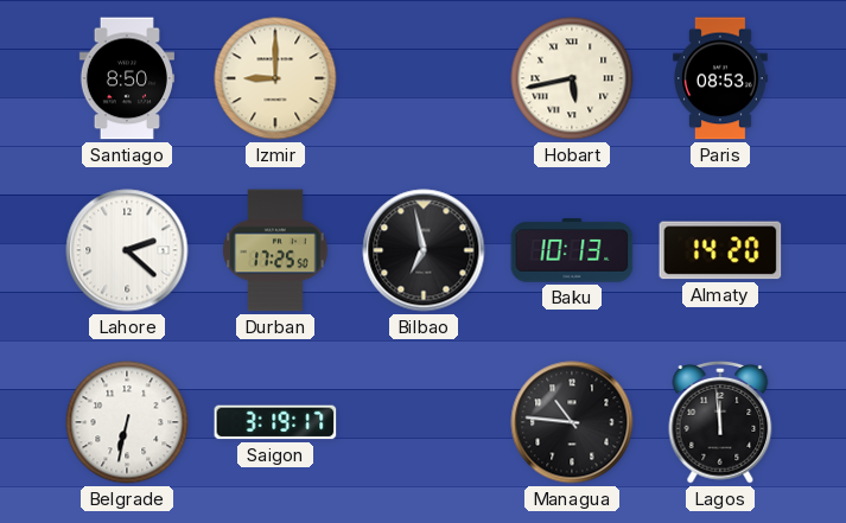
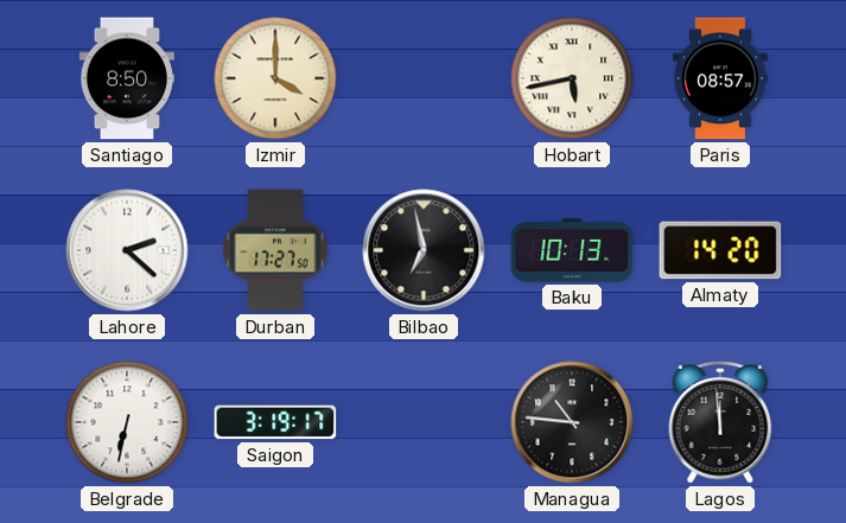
Izmir: 9:00 -> 4:00 (275, 78)
Paris: 08:53 -> 08:57 (720, 78)
Durban: 17:25 -> 17:27 (275, 250)
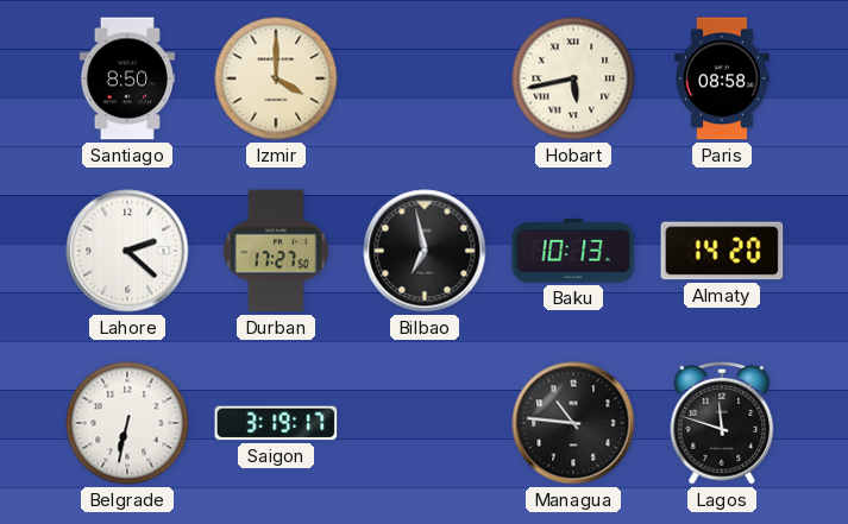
Paris: 08:57 -> 08:58 (722, 78)
Lagos: 11:59 -> 11:48 (722, 423)
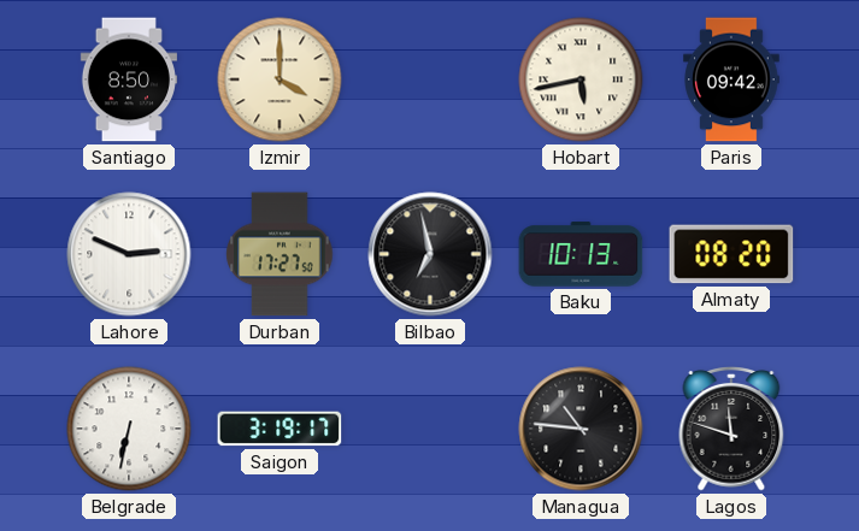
Paris: 08:58 -> 09:42 (731, 79)
Lahore: 2:22 -> 2:49 (129, 254)
Almaty: 14:20 -> 08:20 (731, 254)
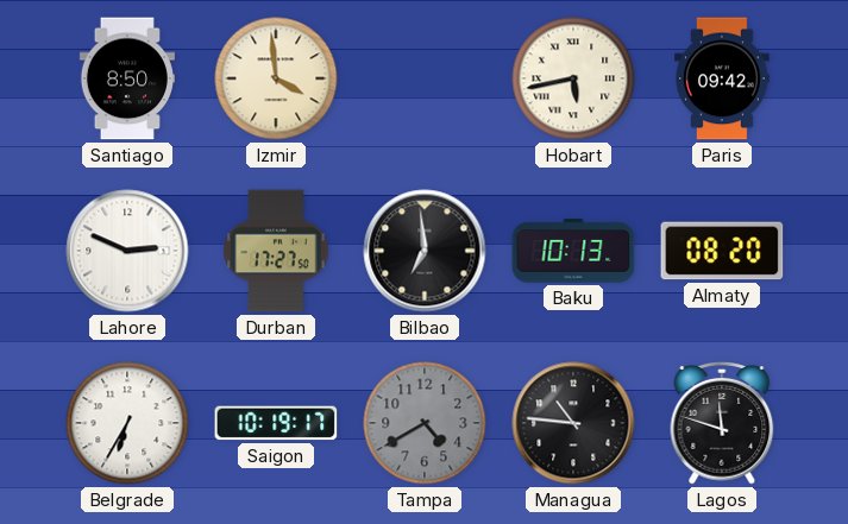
Izmir: 4:00 -> 3:59 (276, 78)
Bilbao: 6:58 -> 6:59 (425, 251)
Belgrade: 6:32 -> 6:35 (127, 423)
Saigon: 3:19 -> 10:19 (276, 423)
Tampa: none -> 4:40 (425, 423)
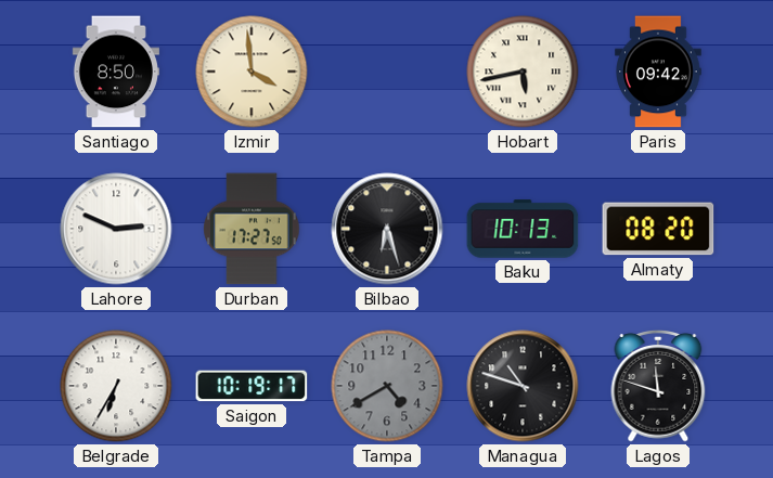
Bilbao: 6:59 -> 6:27 (387, 229)
Managua: 10:46 -> 10:48 (523, 386)
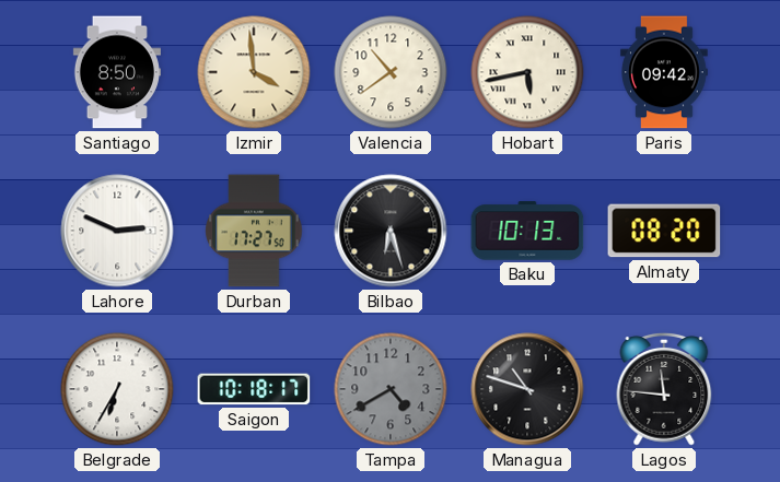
Valencia: none -> 10:39 (391, 72)
Saigon: 10:19 -> 10:18 (254, 389)
Lagos: 11:48 -> 11:46 (664, 389)
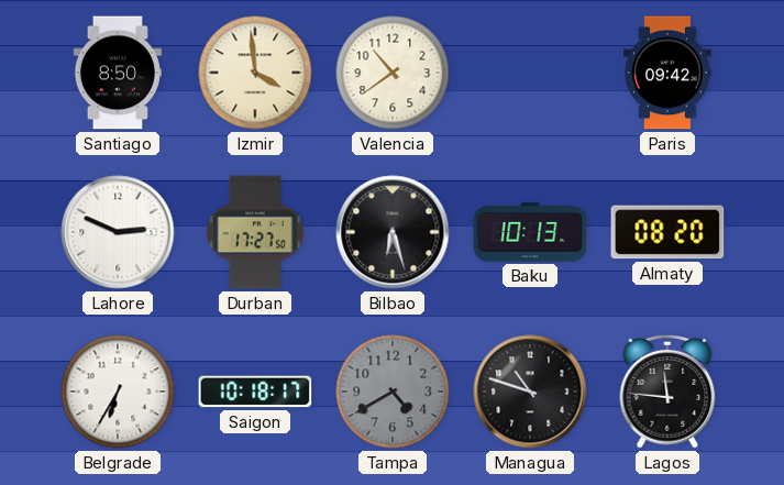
Hobart: 5:43 -> none (527, 72)
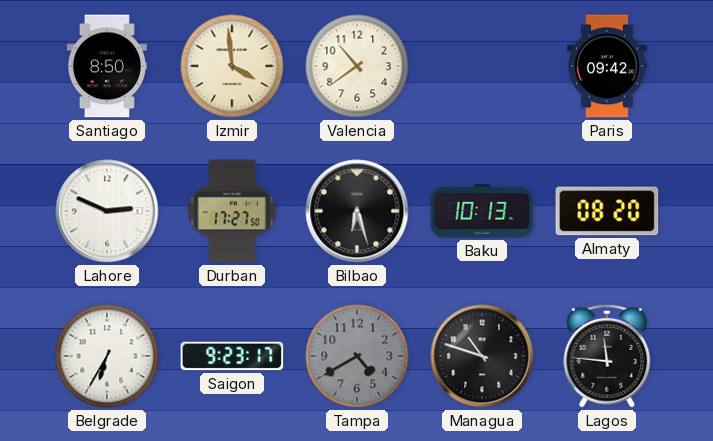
Saigon: 10:18 -> 9:23 (232, 356)
